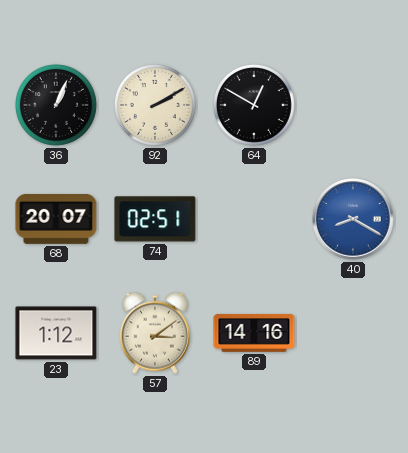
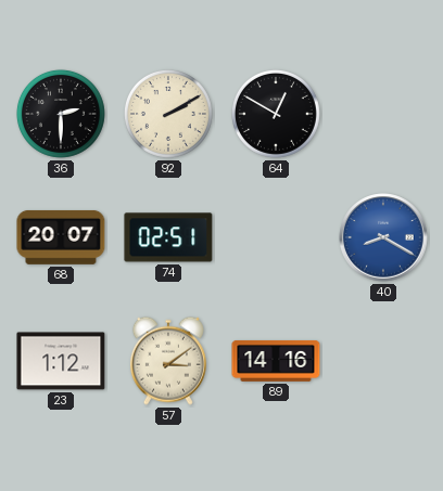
36: 1:04 -> 2:30 (61, 114)
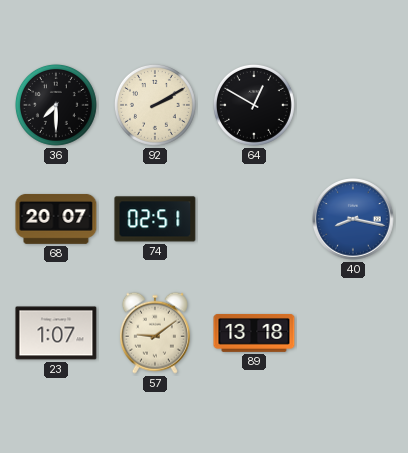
36: 2:30 -> 7:30 (56, 105)
40: 8:20 -> 8:17 (353, 219)
23: 1:12 -> 1:07 (56, 333)
57: 3:09 -> 9:09 (155, 333)
89: 14:16 -> 13:18 (254, 333)
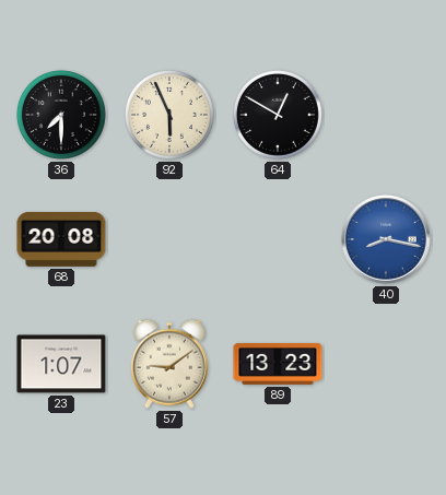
92: 2:10 -> 5:56 (169, 115)
68: 20:07 -> 20:08 (61, 239)
74: 02:51 -> none (155, 219)
89: 13:18 -> 13:23 (278, 364)
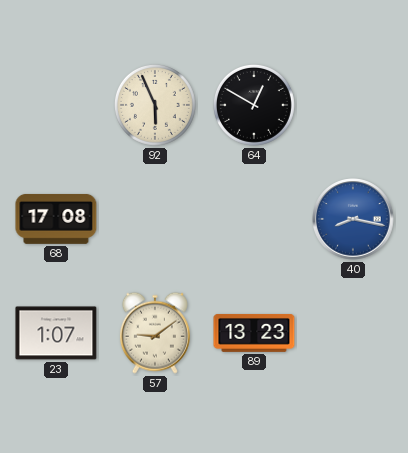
36: 7:30 -> none (61, 115)
68: 20:08 -> 17:08 (56, 219)
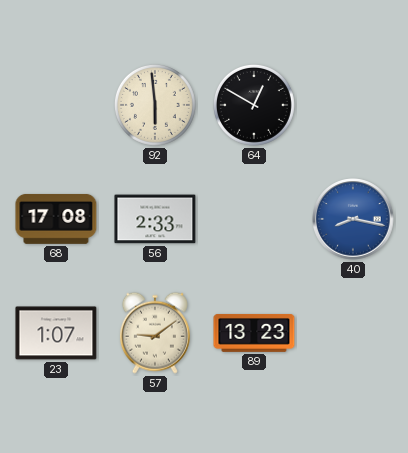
92: 5:56 -> 5:59 (155, 105)
56: none -> 2:33 (155, 219)
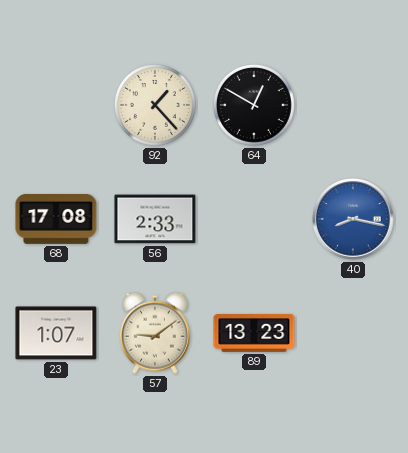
92: 5:59 -> 1:23 (155, 105)
